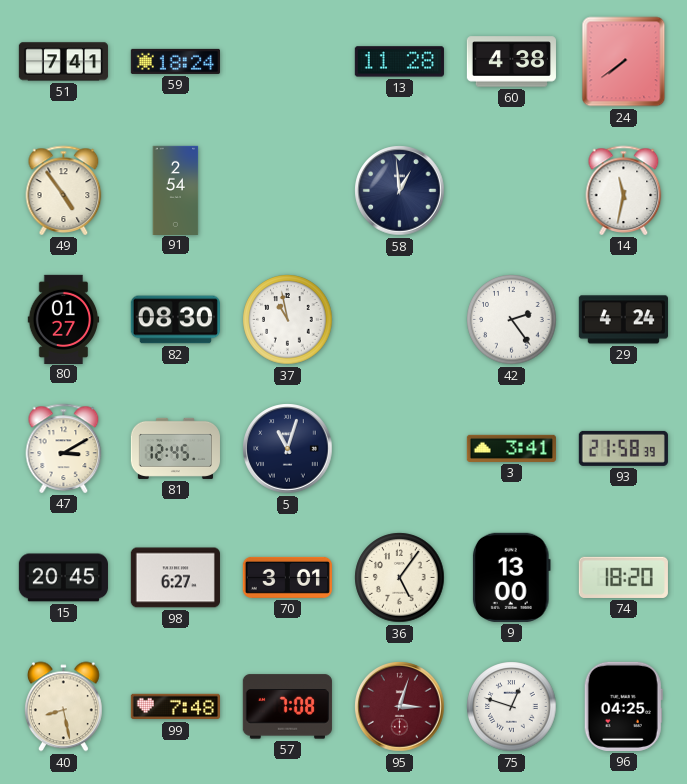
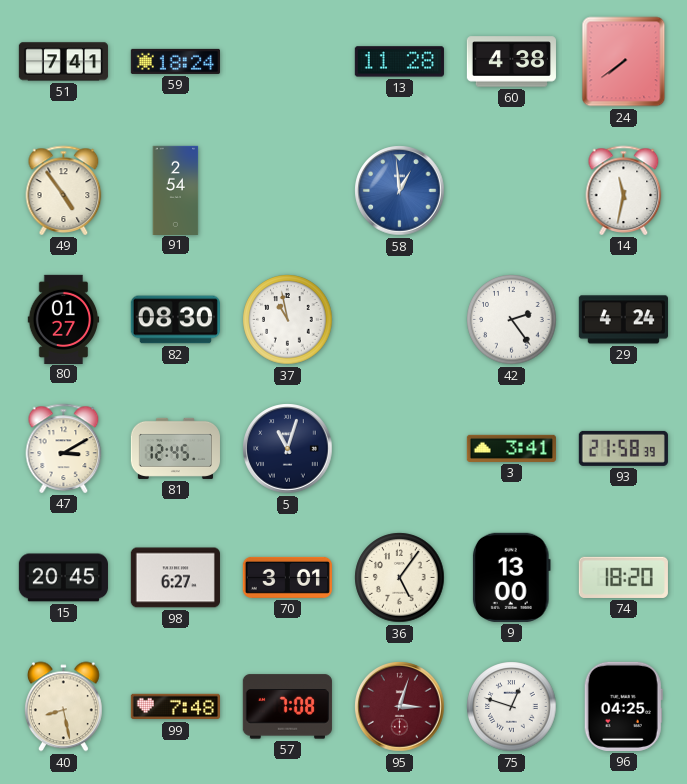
58 dial: navy -> blue (400, 191)
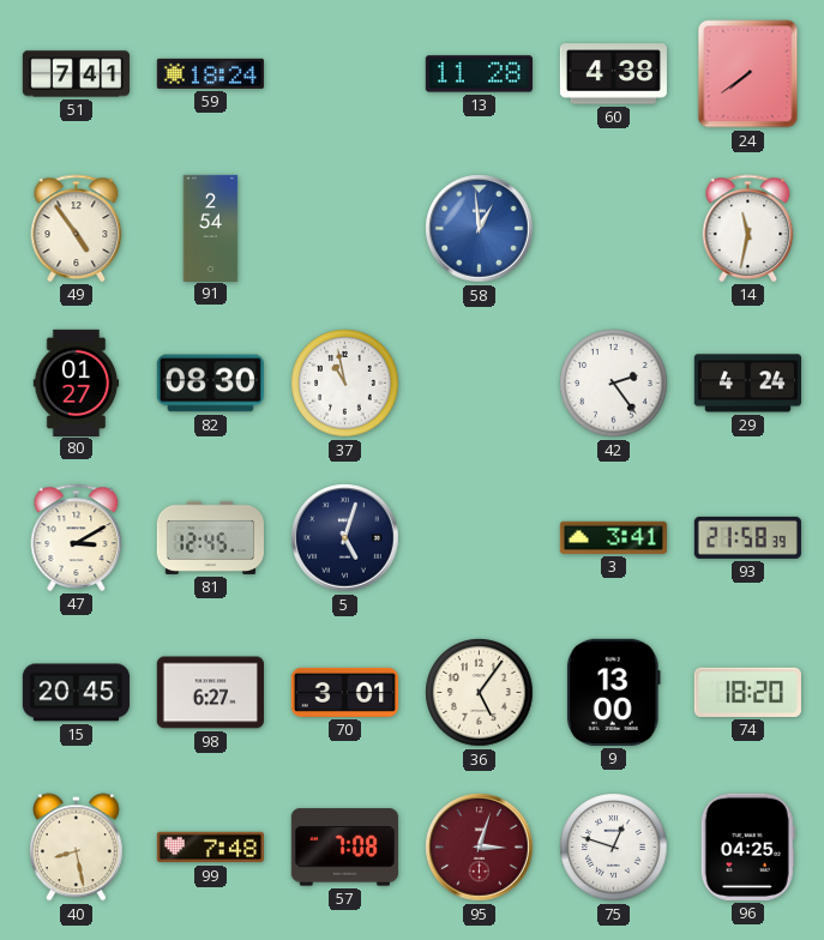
5: 11:03 -> 5:03 (345, 538)
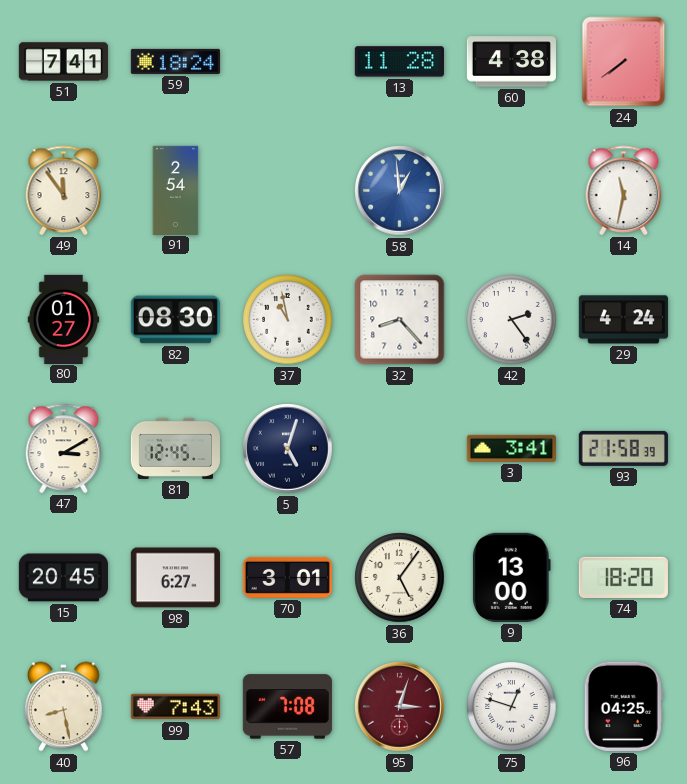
49: 4:54 -> 11:54 (64, 190)
32: none -> 8:23 (400, 320)
99: 7:48 -> 7:43 (175, 707)
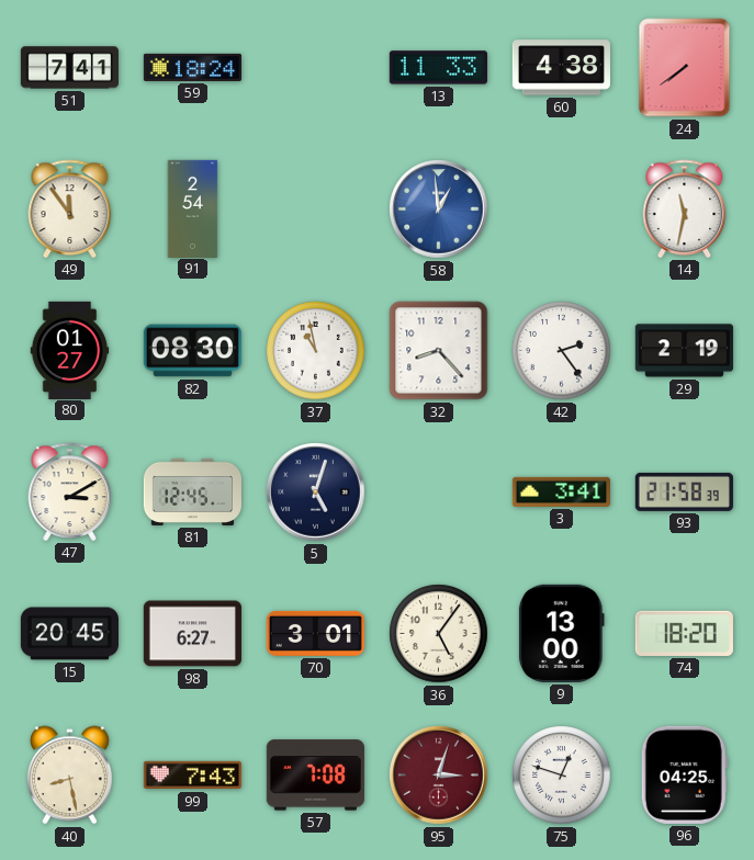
13: 11:28 -> 11:33 (438, 68)
29: 4:24 -> 2:19 (684, 351)
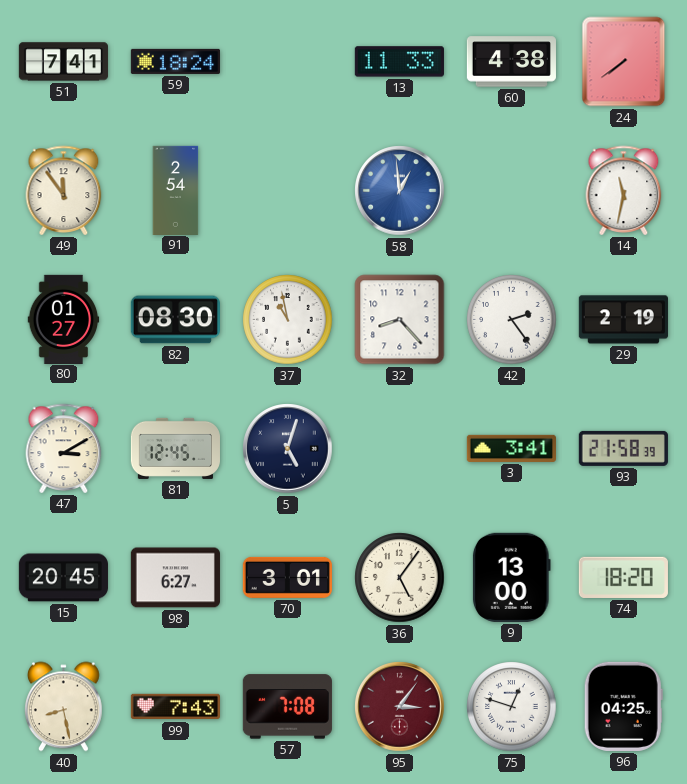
95: 3:03 -> 3:06 (400, 707)
